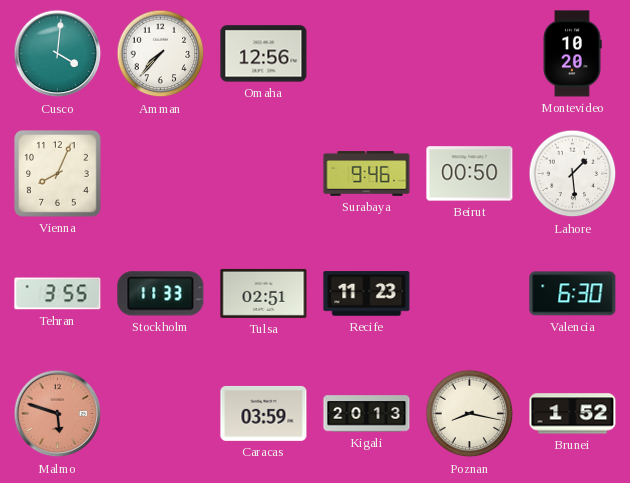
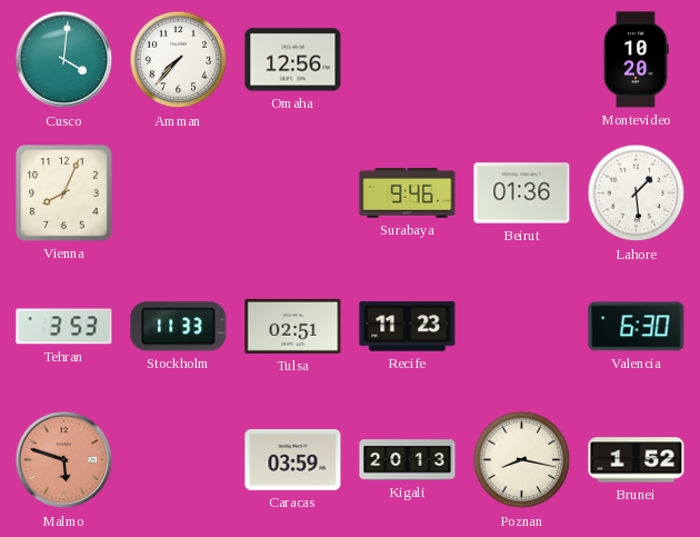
Beirut: 00:50 -> 01:36 (522, 193)
Tehran: 3:55 -> 3:53 (64, 327)
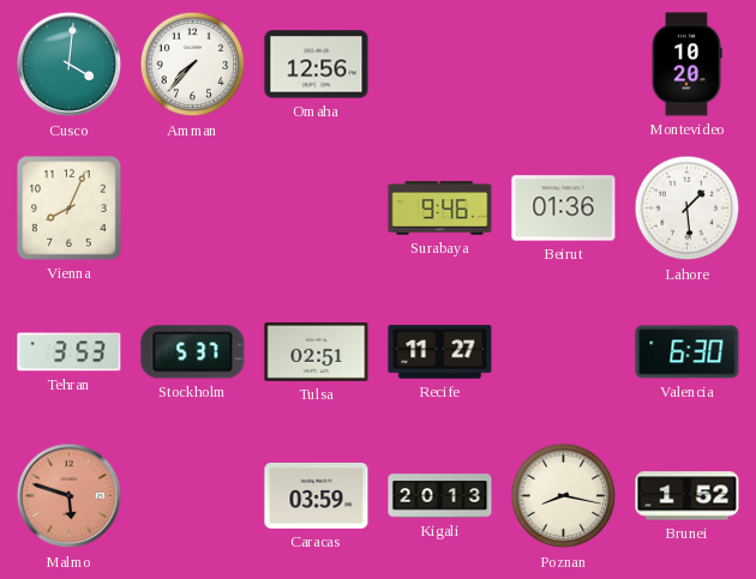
Stockholm: 11:33 -> 5:37 (193, 352)
Recife: 11:23 -> 11:27 (440, 352)
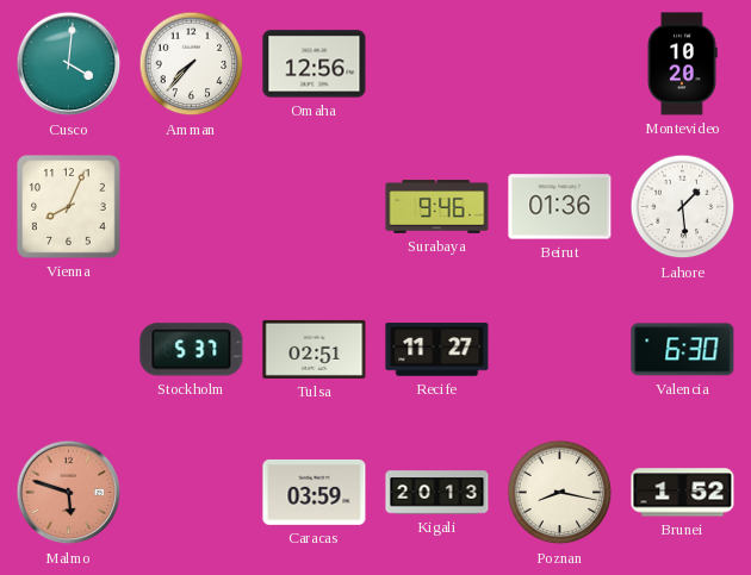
Tehran: 3:53 -> none (70, 352)
